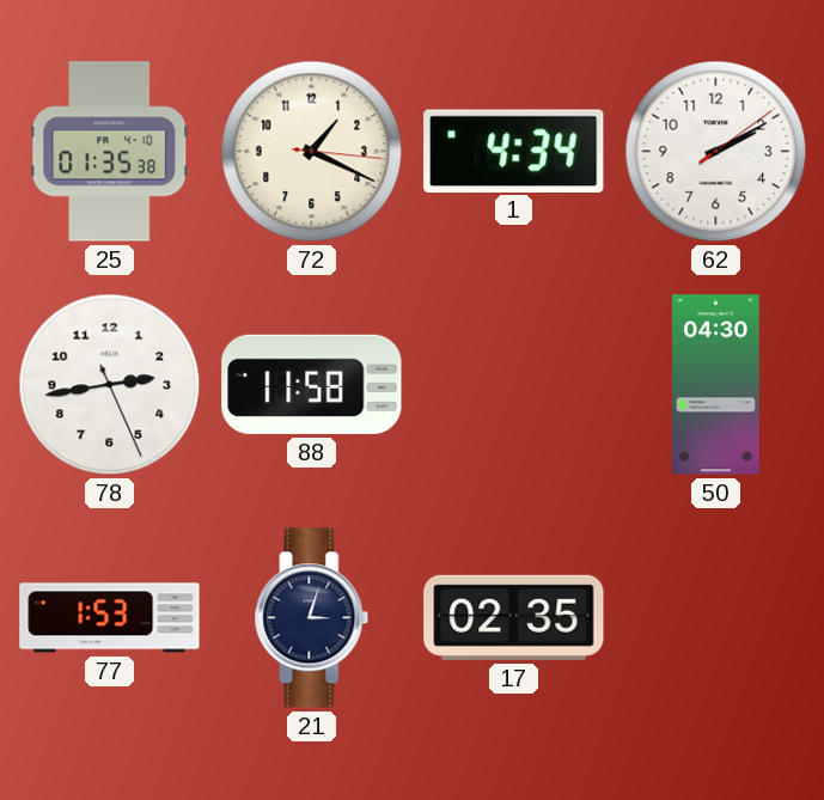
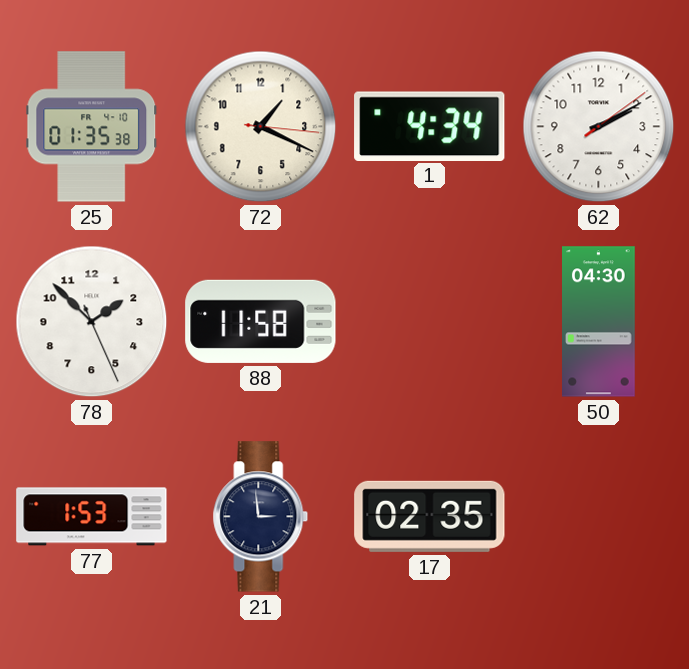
78: 2:43 -> 1:52 (92, 322)
21: 3:03 -> 2:59 (261, 517)
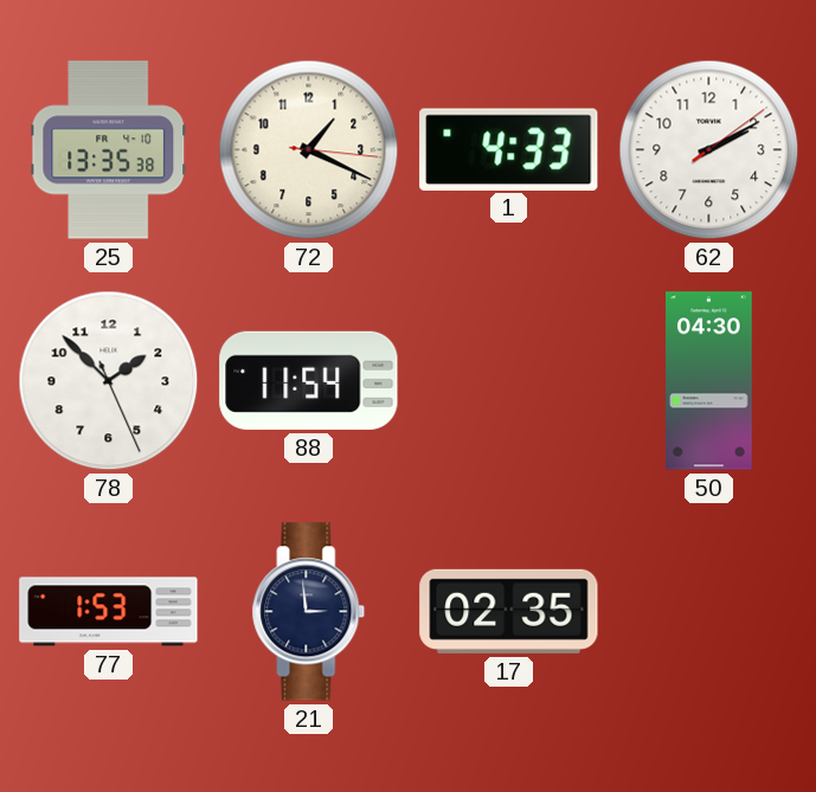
25: 01:35 -> 13:35 (109, 150)
1: 4:34 -> 4:33 (509, 149)
88: 11:58 -> 11:54 (309, 380)
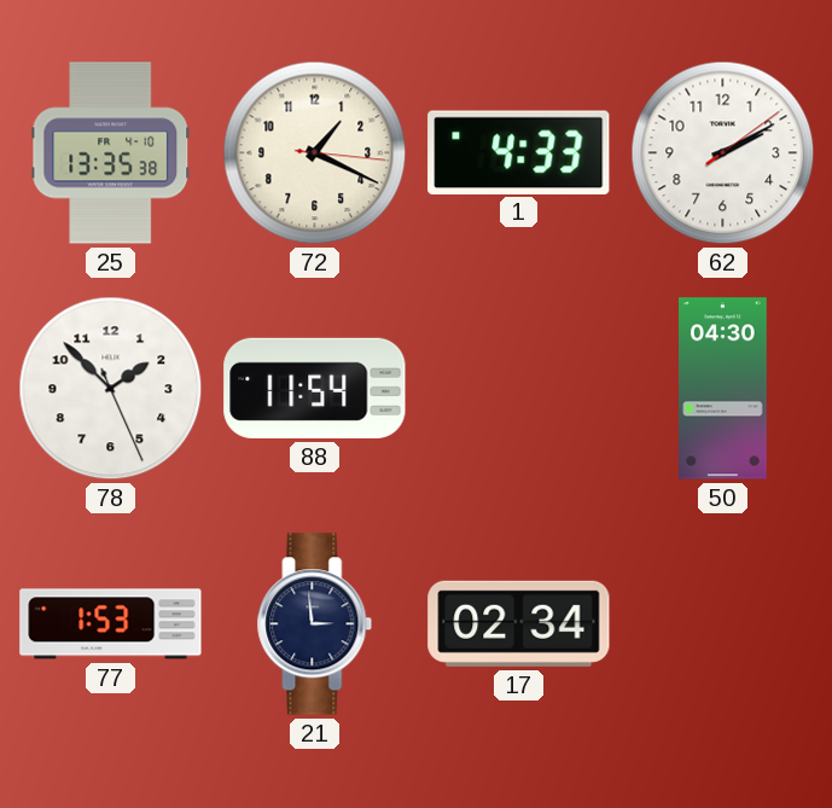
17: 02:35 -> 02:34 (519, 623)
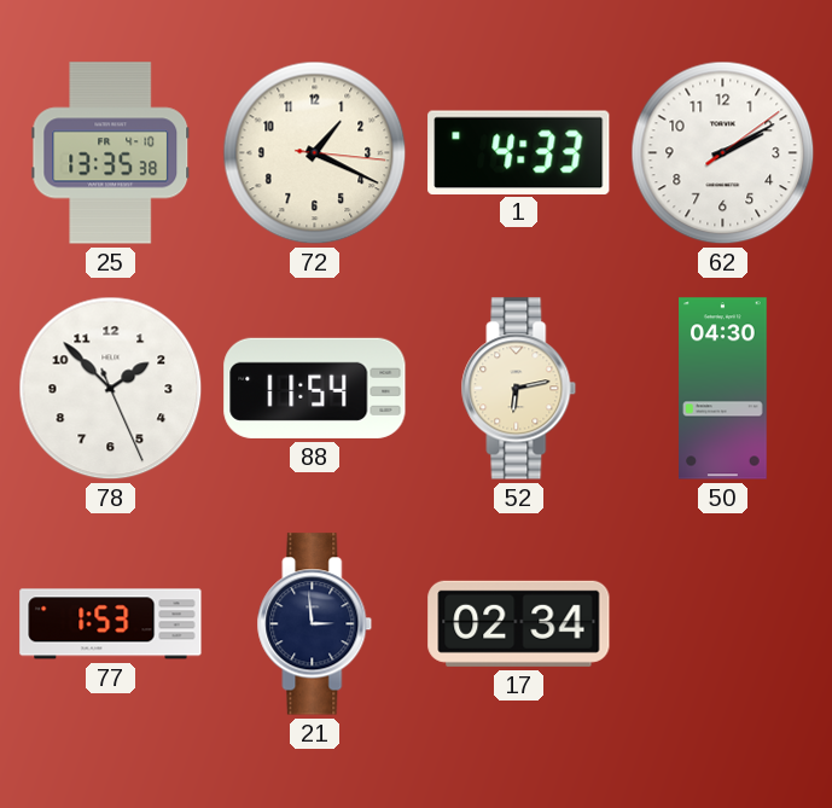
52: none -> 6:13 (519, 389)
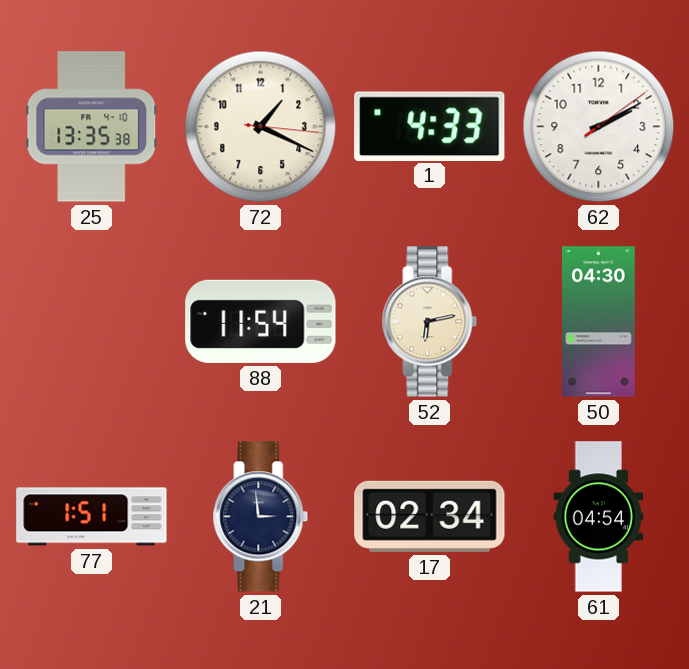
78: 1:52 -> none (111, 389)
77: 1:53 -> 1:51 (92, 517)
61: none -> 04:54 (599, 517)
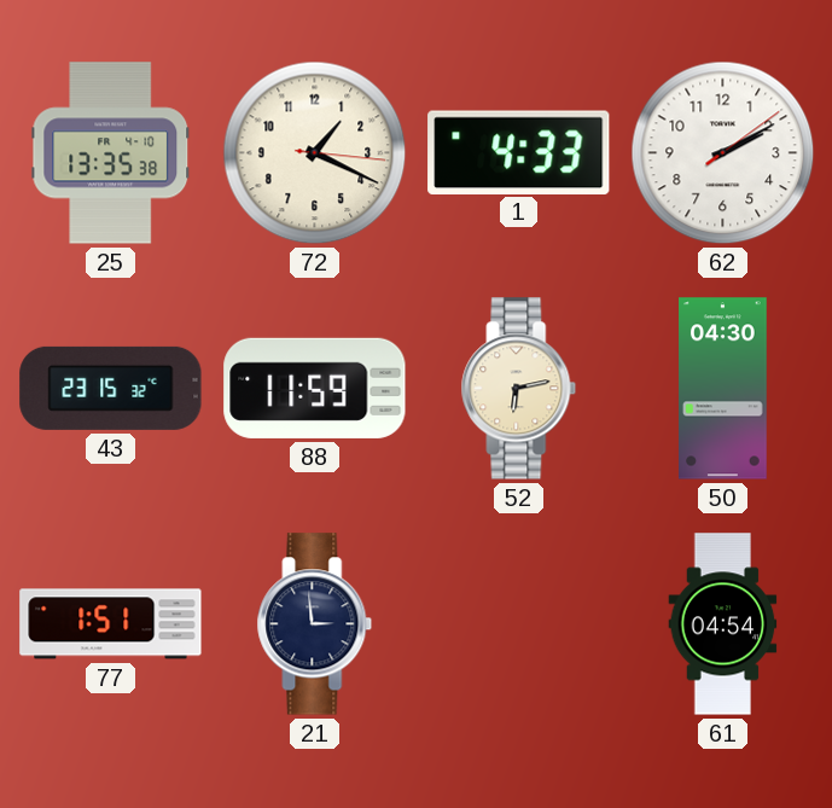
43: none -> 23:15 (111, 388)
88: 11:54 -> 11:59 (315, 388)
17: 02:34 -> none (430, 516)
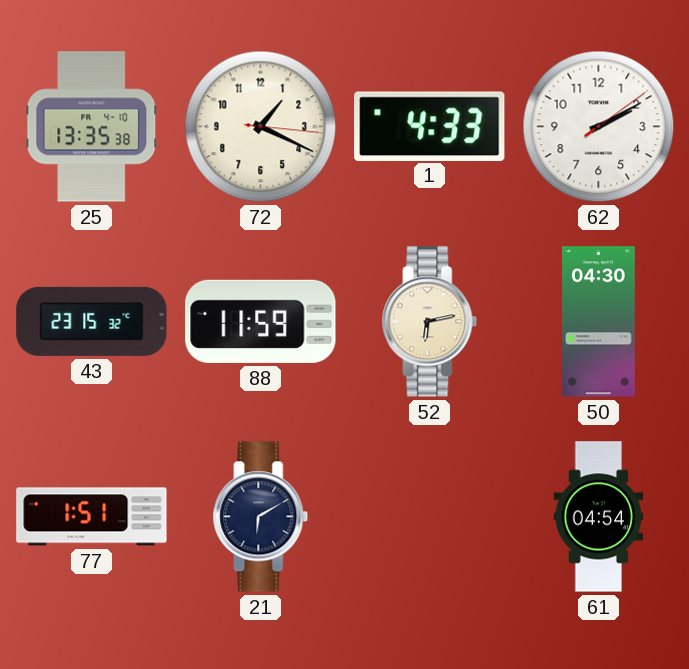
21: 2:59 -> 6:10 (261, 517)
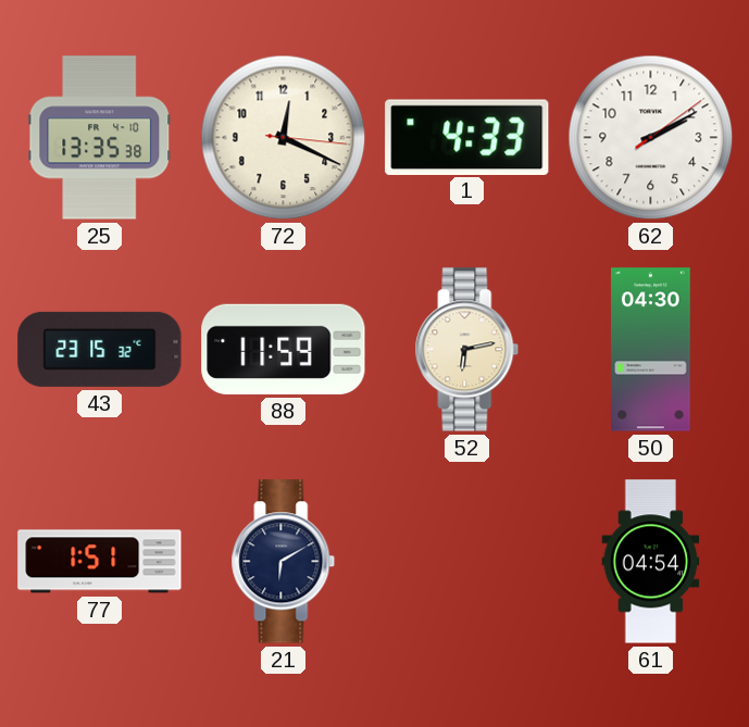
72: 1:19 -> 12:19 (284, 138)
